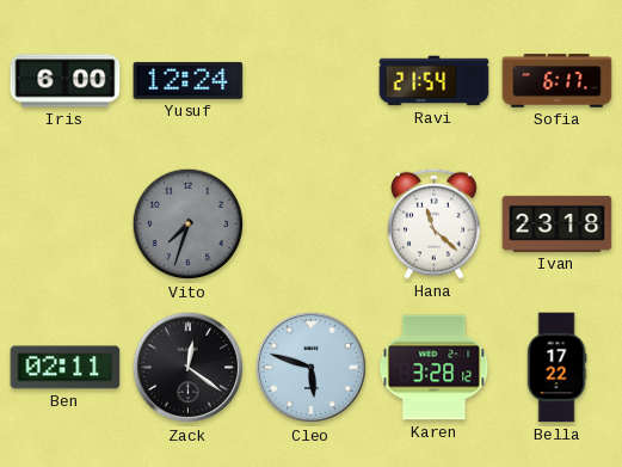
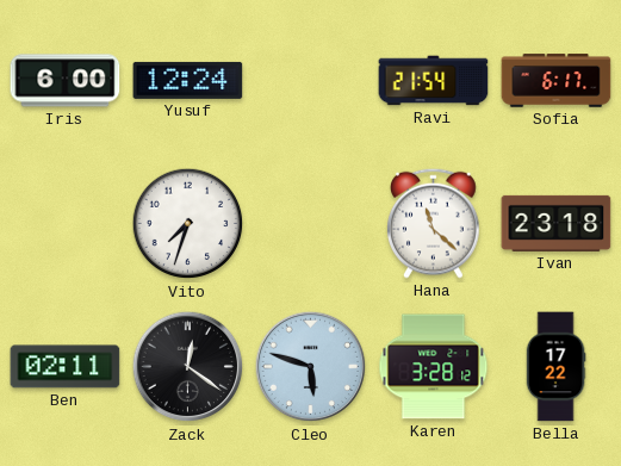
Vito dial: grey -> white (188, 224)
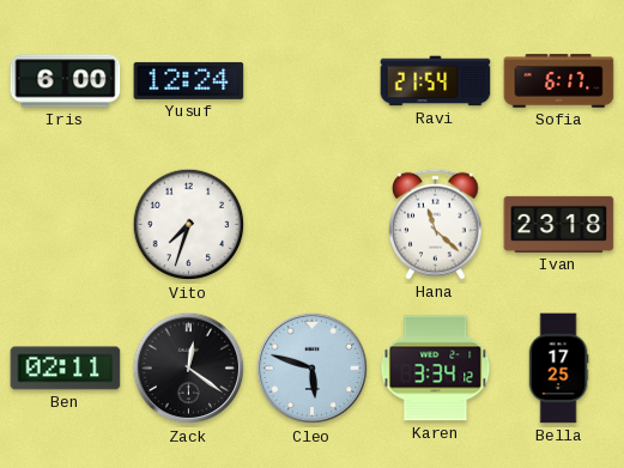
Karen: 3:28 -> 3:34 (436, 369)
Bella: 17:22 -> 17:25 (558, 369)
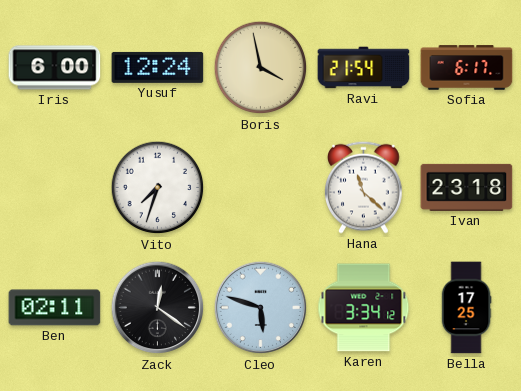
Boris: none -> 3:58 (261, 68)
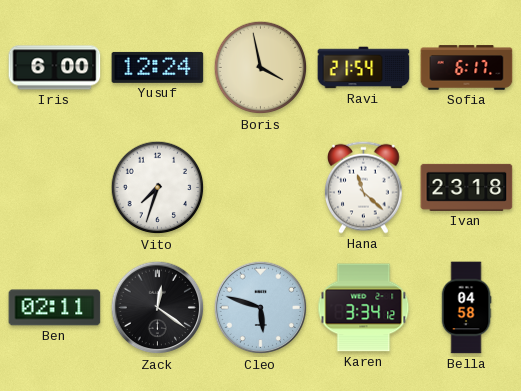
Bella: 17:25 -> 04:58 (466, 308)
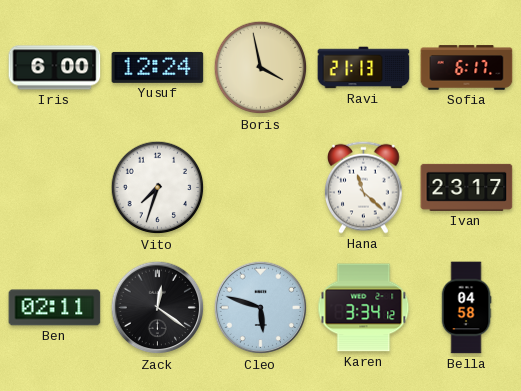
Ravi: 21:54 -> 21:13 (364, 68)
Ivan: 23:18 -> 23:17 (467, 187)
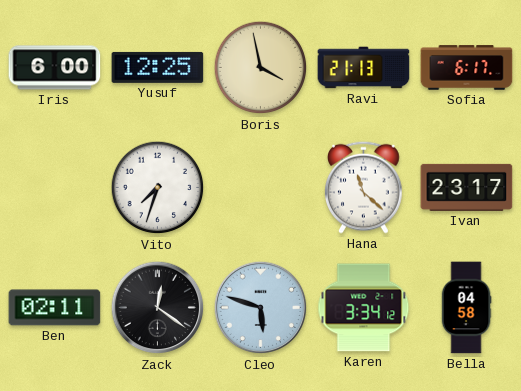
Yusuf: 12:24 -> 12:25 (158, 67)
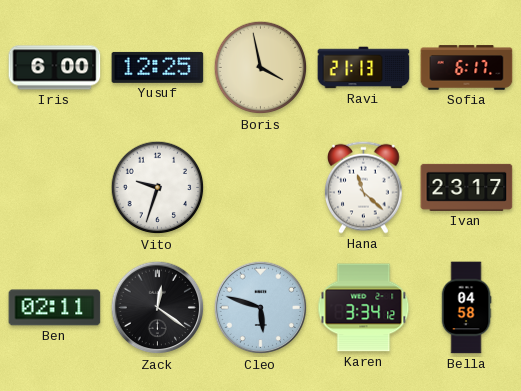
Vito: 7:33 -> 9:33 (158, 188)
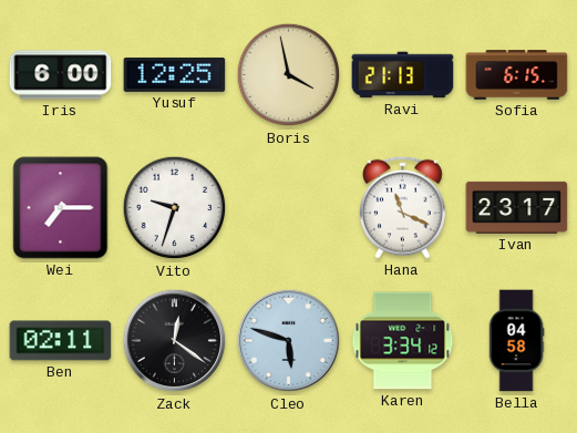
Sofia: 6:17 -> 6:15 (517, 75)
Wei: none -> 7:15 (61, 208)
Hana: 11:22 -> 11:19 (403, 207)
